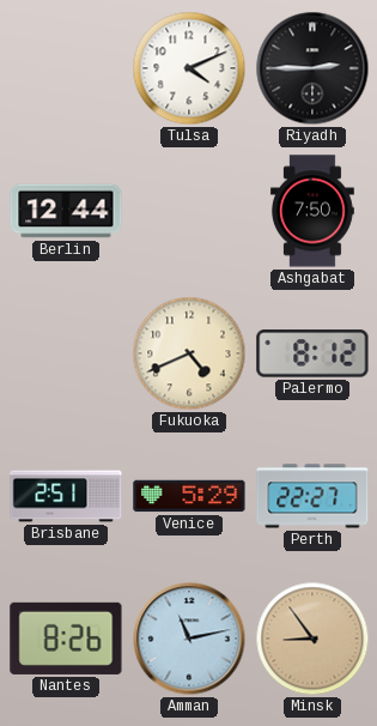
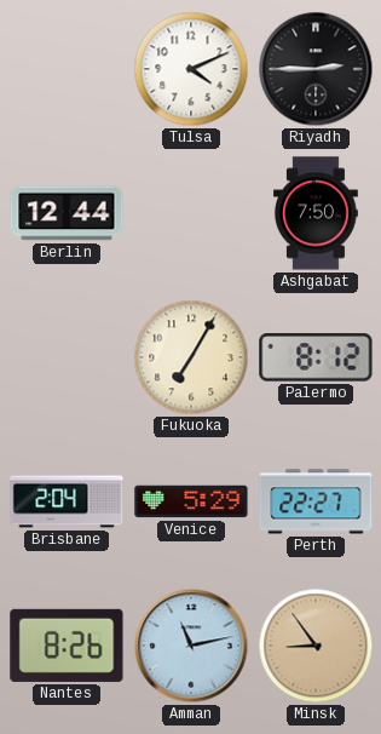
Fukuoka: 4:41 -> 7:05 (191, 357)
Brisbane: 2:51 -> 2:04 (67, 501)
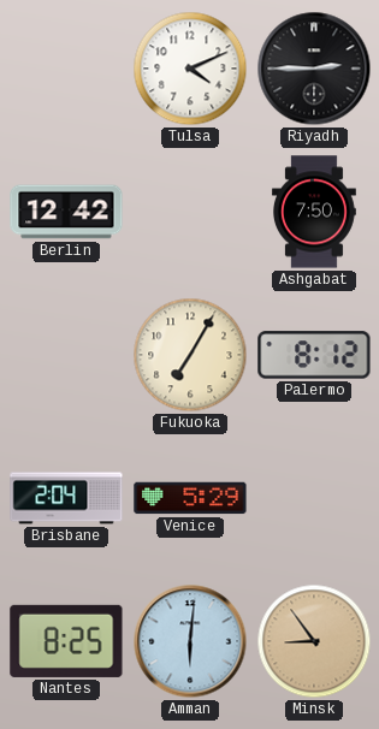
Berlin: 12:44 -> 12:42 (66, 212)
Perth: 22:27 -> none (316, 501)
Nantes: 8:26 -> 8:25 (66, 641)
Amman: 11:13 -> 6:01 (190, 641)
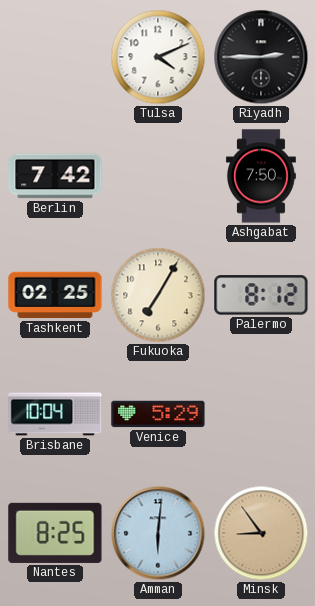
Berlin: 12:42 -> 7:42 (55, 176)
Tashkent: none -> 02:25 (55, 295)
Brisbane: 2:04 -> 10:04 (55, 414)
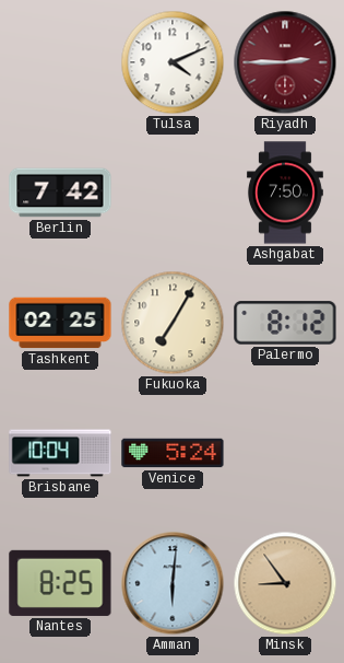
Riyadh dial: black -> burgundy (285, 62)
Venice: 5:29 -> 5:24 (173, 453)
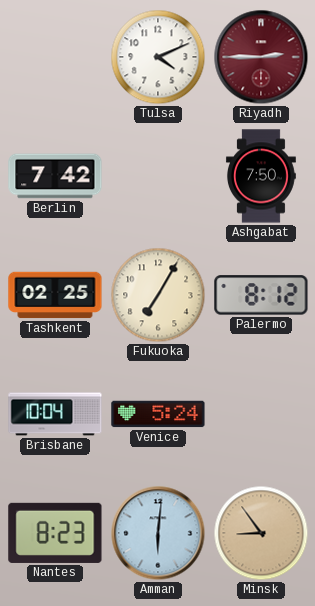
Nantes: 8:25 -> 8:23 (55, 533)
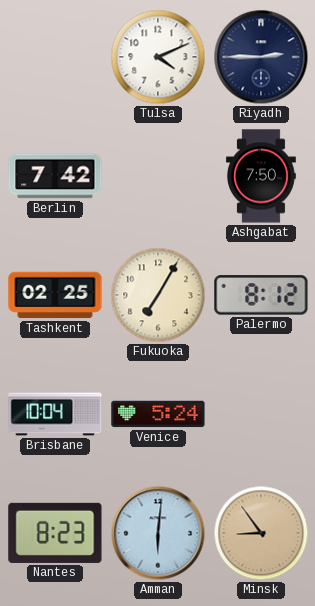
Riyadh dial: burgundy -> navy (261, 57)
